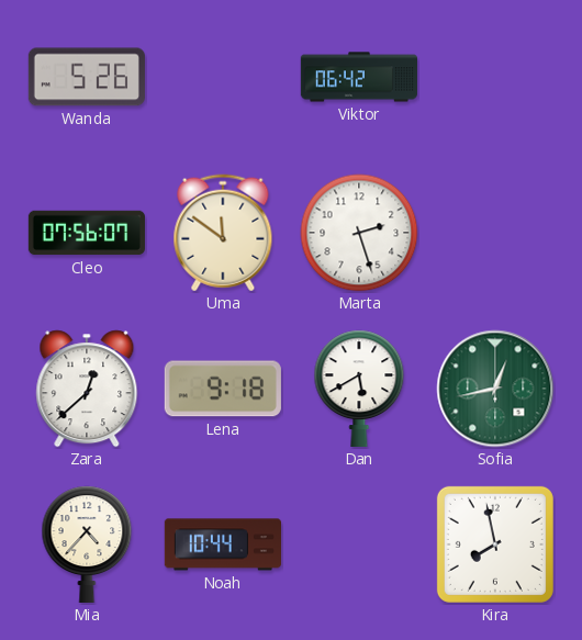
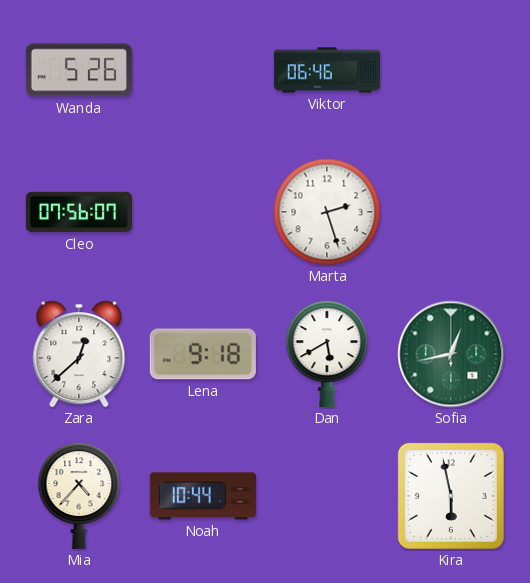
Viktor: 06:42 -> 06:46 (326, 70)
Uma: 11:51 -> none (223, 233)
Kira: 7:58 -> 5:58 (451, 496)
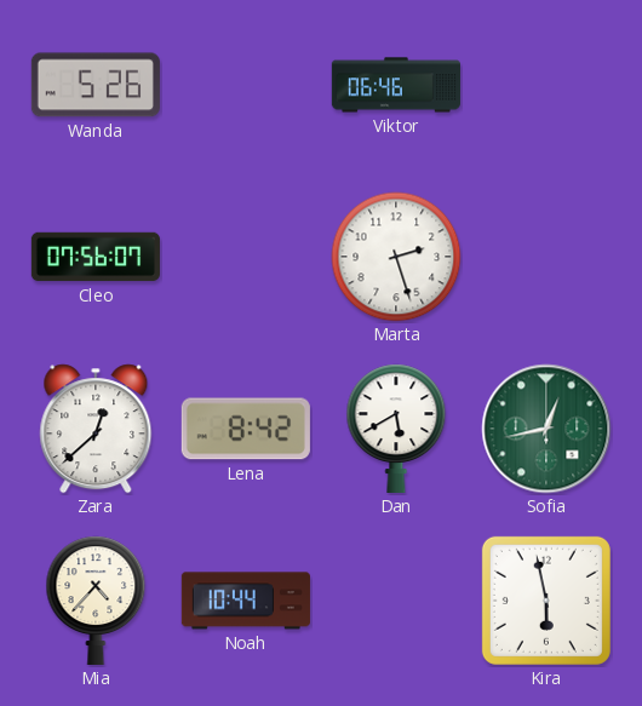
Lena: 9:18 -> 8:42 (246, 429)
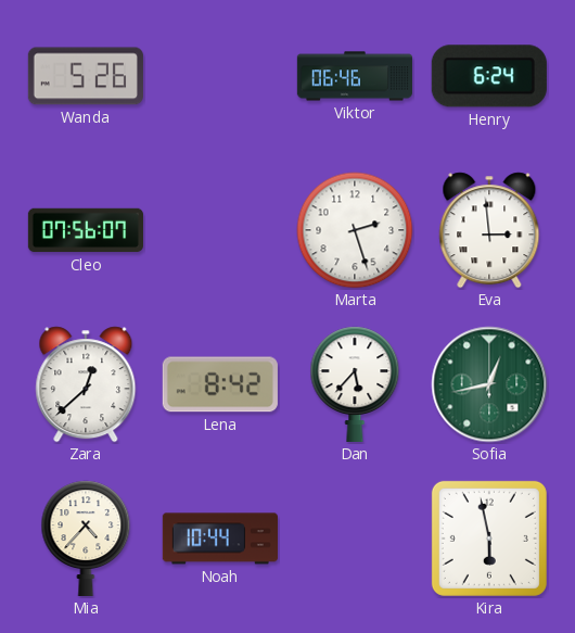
Henry: none -> 6:24 (489, 76)
Eva: none -> 2:59 (489, 230)
Dan: 5:40 -> 5:37 (355, 384)
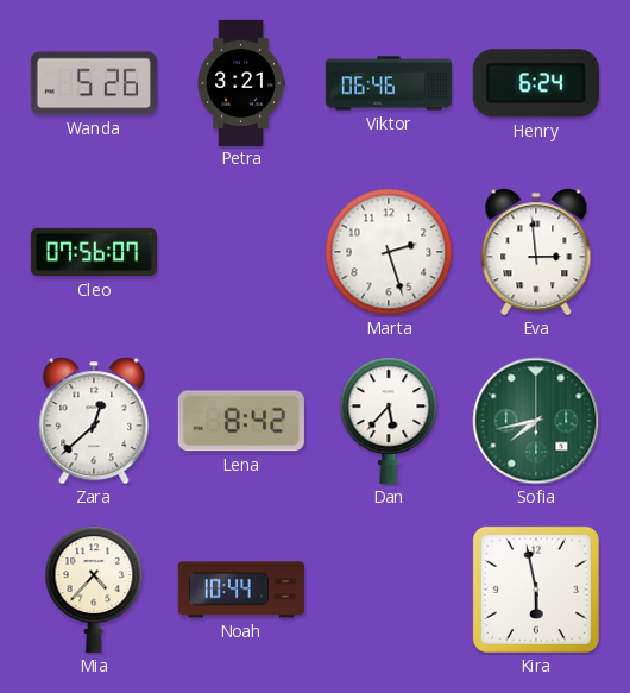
Petra: none -> 3:21 (241, 82)
Sofia: 12:43 -> 7:43 (536, 421)
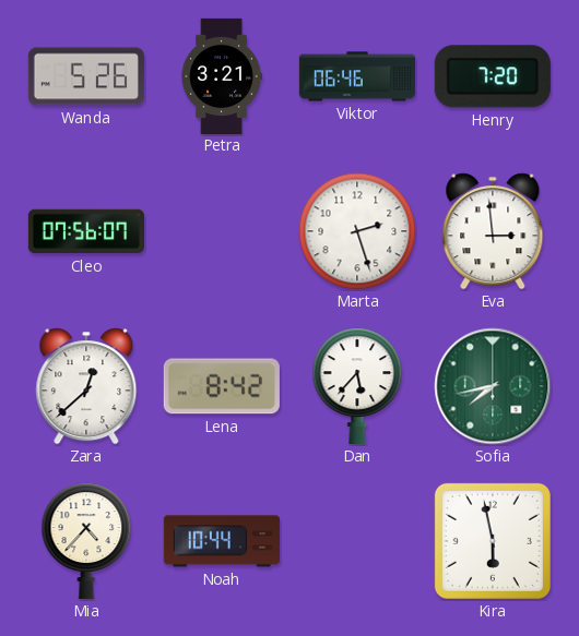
Henry: 6:24 -> 7:20 (493, 76)
